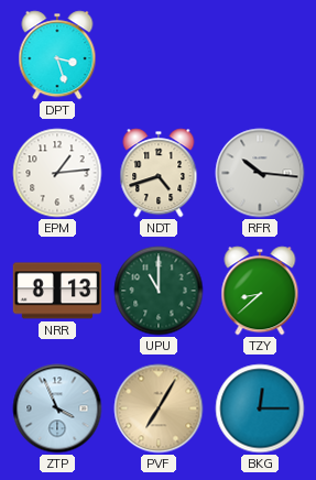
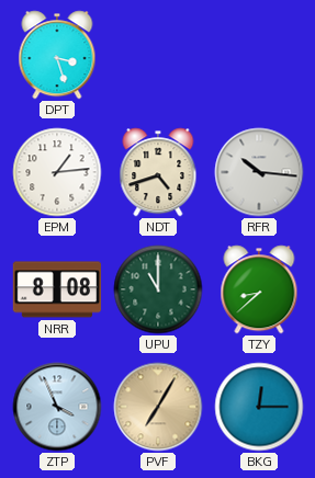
NRR: 8:13 -> 8:08 (57, 289)
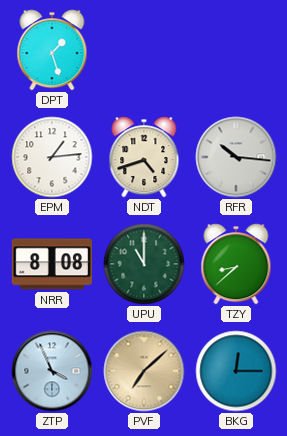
DPT: 3:27 -> 1:27 (52, 50)
PVF: 7:05 -> 7:08 (144, 371)
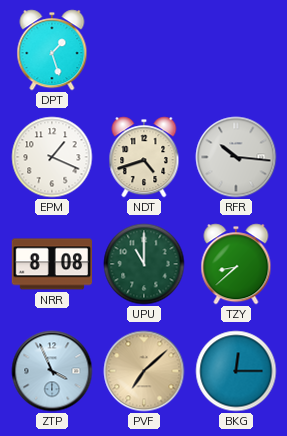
EPM: 1:14 -> 1:19 (52, 157)
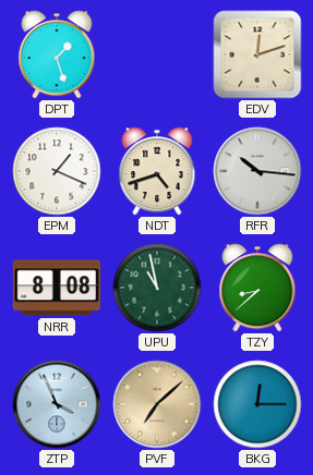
EDV: none -> 12:12 (257, 54)
UPU: 11:00 -> 10:58 (157, 288)
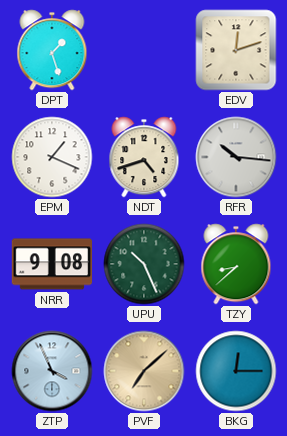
NRR: 8:08 -> 9:08 (52, 264)
UPU: 10:58 -> 10:26 (144, 264)
